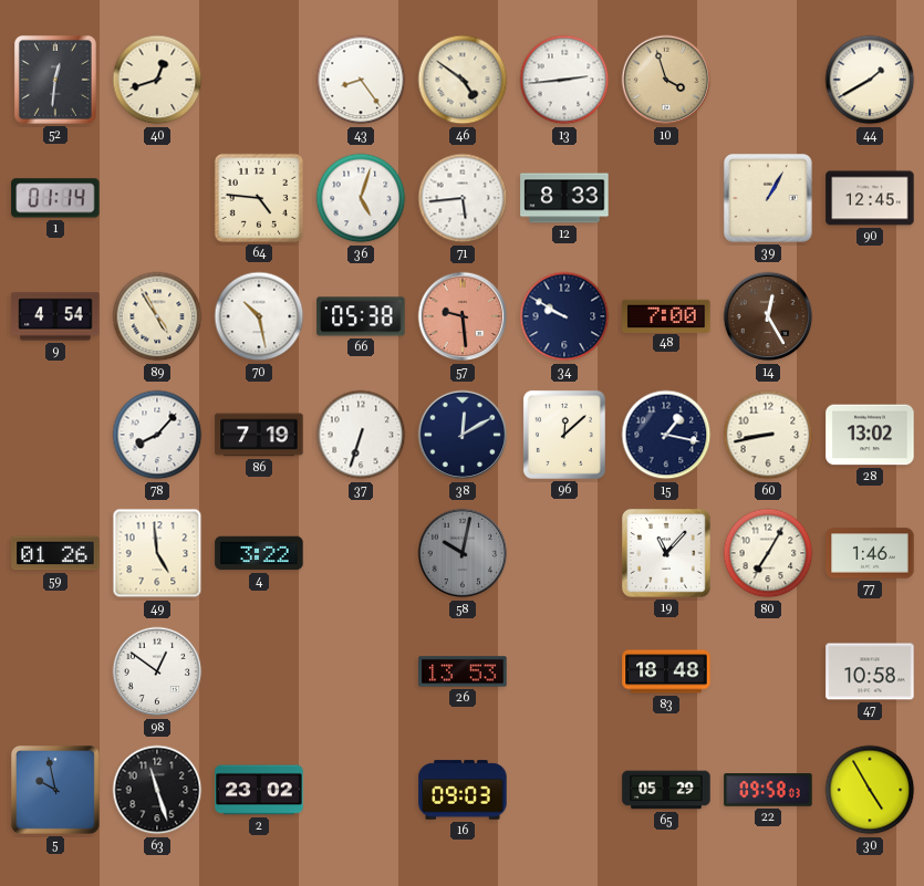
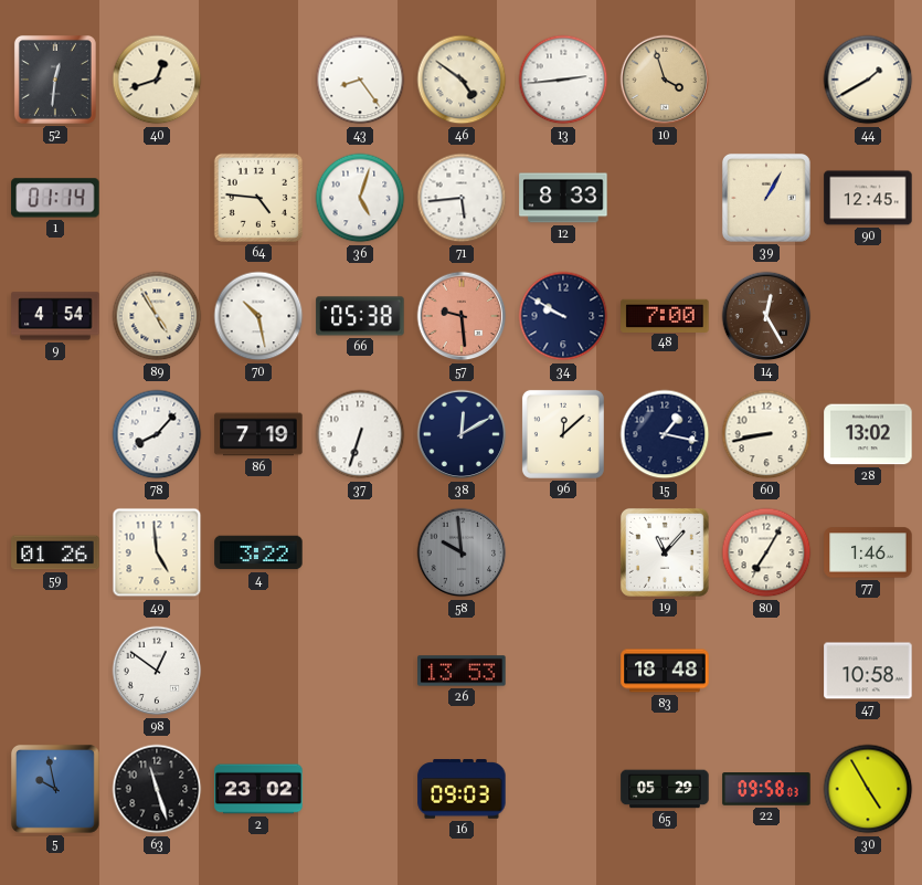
58: 10:02 -> 9:59 (462, 552)
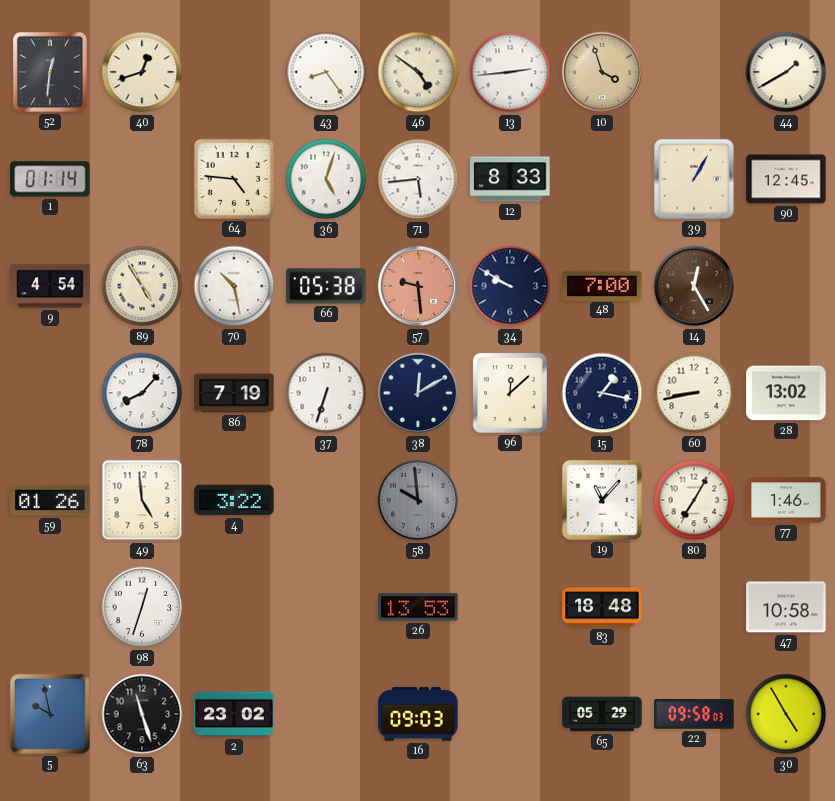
98: 12:51 -> 12:33 (142, 607)
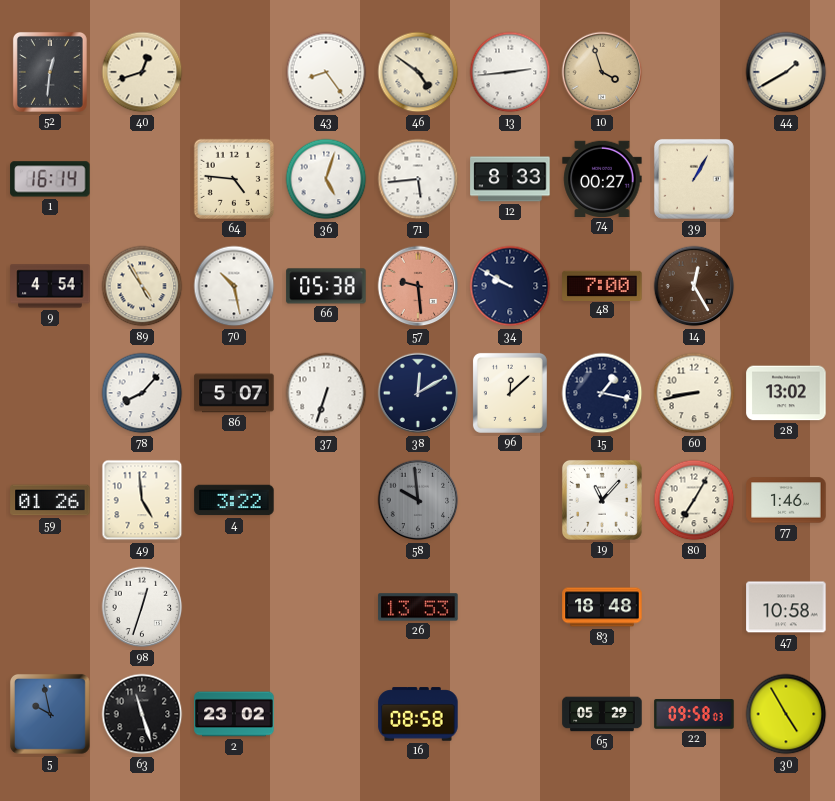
1: 01:14 -> 16:14 (50, 179)
74: none -> 00:27 (602, 178)
90: 12:45 -> none (786, 179)
86: 7:19 -> 5:07 (234, 393)
16: 09:03 -> 08:58 (418, 714)
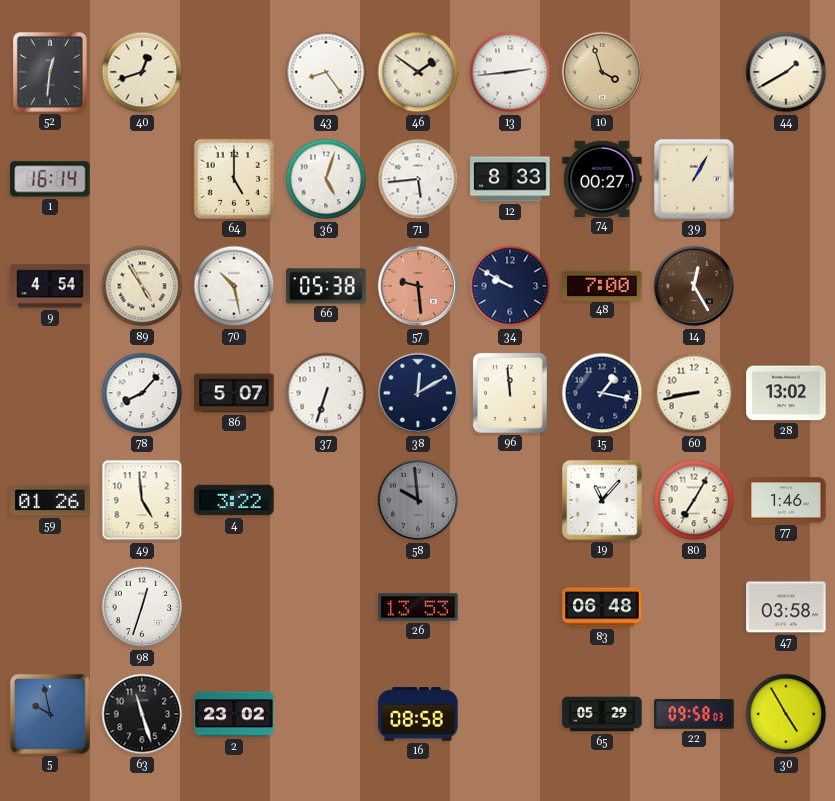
46: 4:51 -> 1:51 (418, 72)
64: 4:46 -> 5:00 (234, 179)
96: 12:08 -> 11:59 (510, 393)
83: 18:48 -> 06:48 (602, 607)
47: 10:58 -> 03:58 (786, 607)
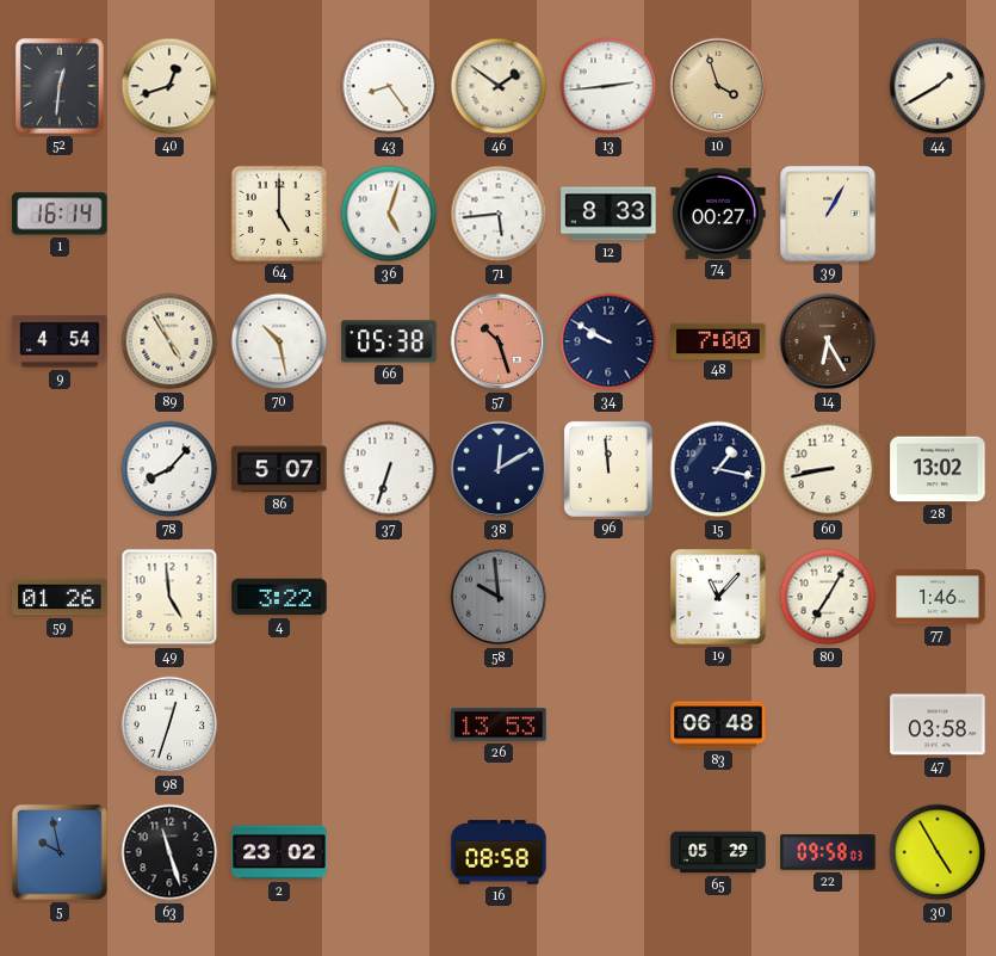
57: 9:29 -> 10:27 (499, 341)
14: 12:25 -> 6:25 (828, 341)
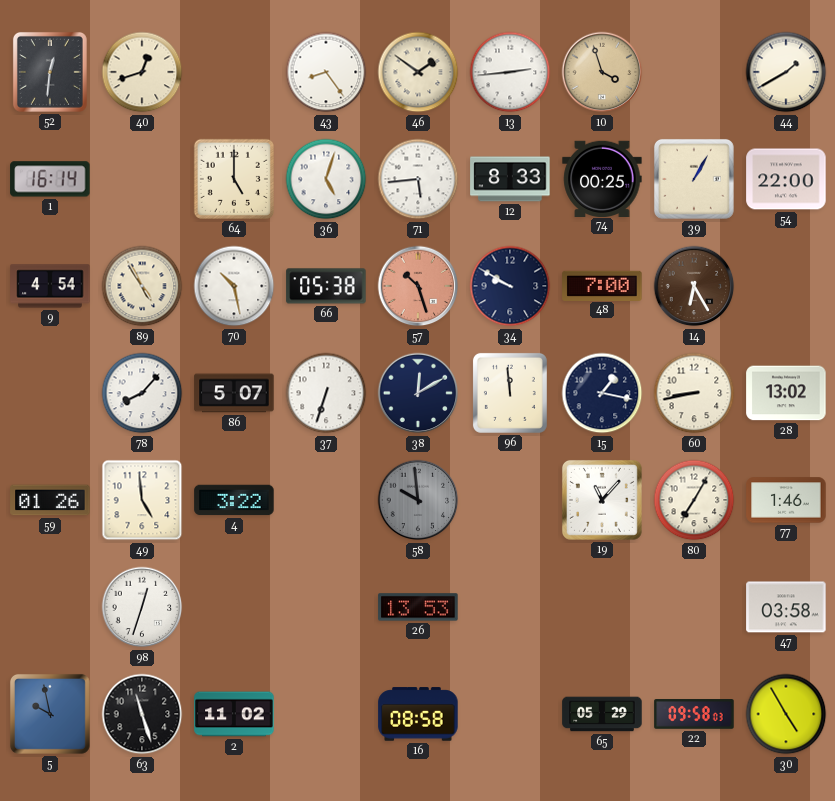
74: 00:27 -> 00:25 (602, 178)
54: none -> 22:00 (786, 179)
83: 06:48 -> none (718, 724)
2: 23:02 -> 11:02 (234, 714)
